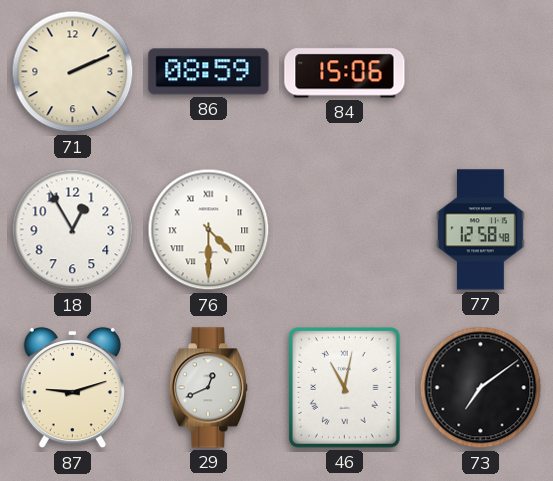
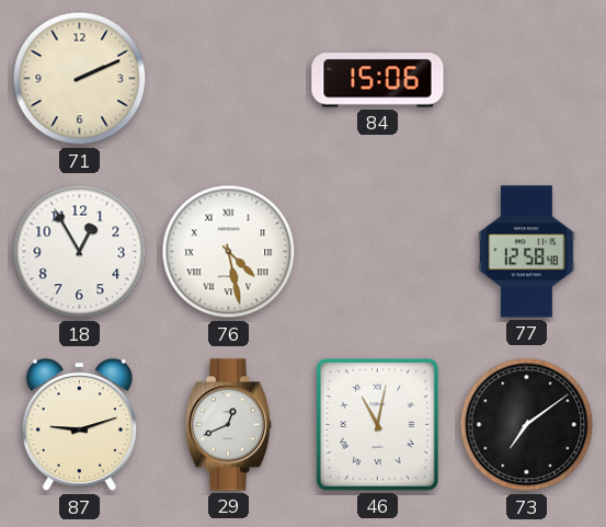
86: 08:59 -> none (209, 72)
76: 4:30 -> 4:28 (229, 252)
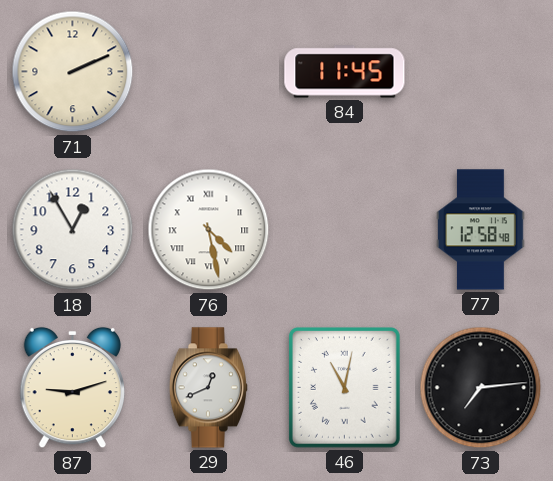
84: 15:06 -> 11:45 (345, 72)
73: 7:09 -> 7:14 (481, 388)
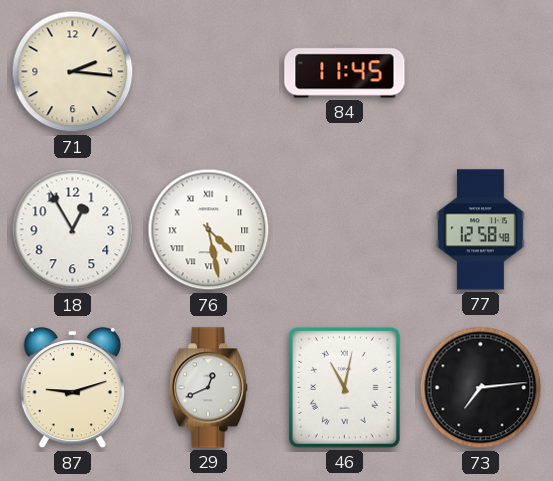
71: 2:11 -> 2:16 (73, 72)
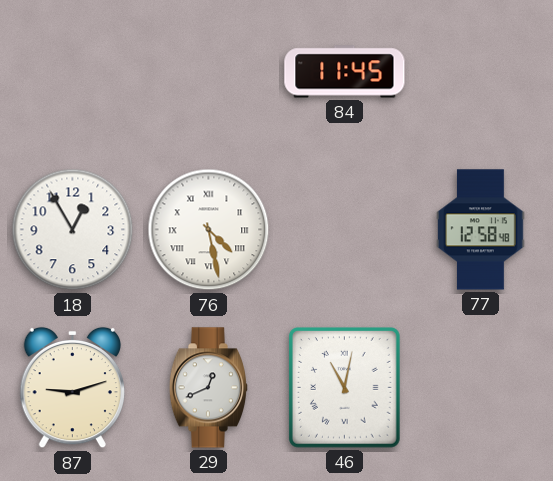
71: 2:16 -> none (73, 72)
73: 7:14 -> none (481, 388)
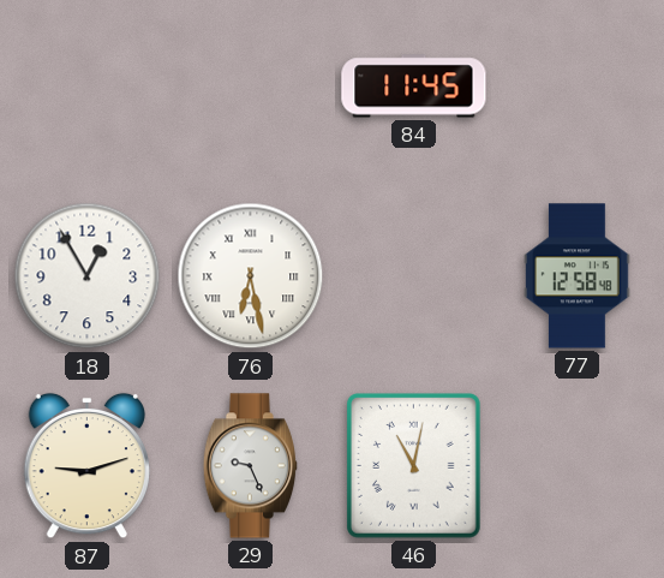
76: 4:28 -> 6:28 (251, 276)
29: 12:41 -> 9:26 (250, 466)
